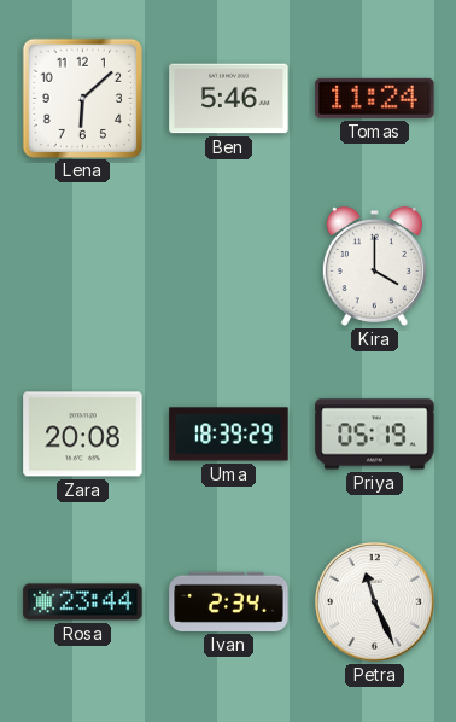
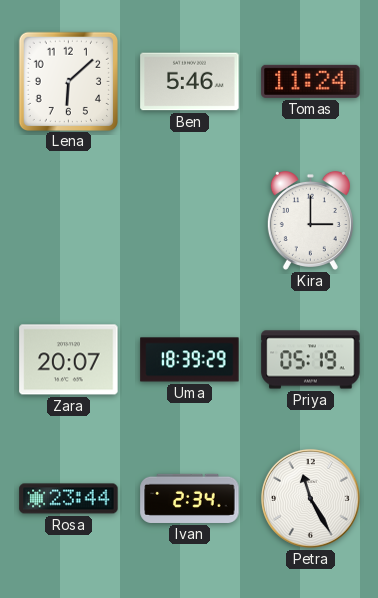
Kira: 4:00 -> 3:00 (310, 220)
Zara: 20:08 -> 20:07 (69, 360)
Petra: 11:26 -> 11:25 (310, 498)
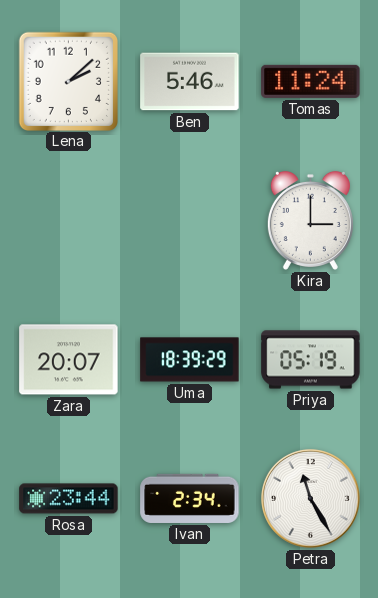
Lena: 6:08 -> 2:08 (68, 81)
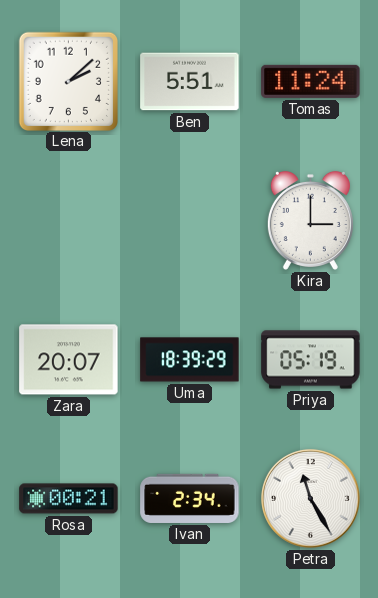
Ben: 5:46 -> 5:51 (190, 82)
Rosa: 23:44 -> 00:21 (69, 499)
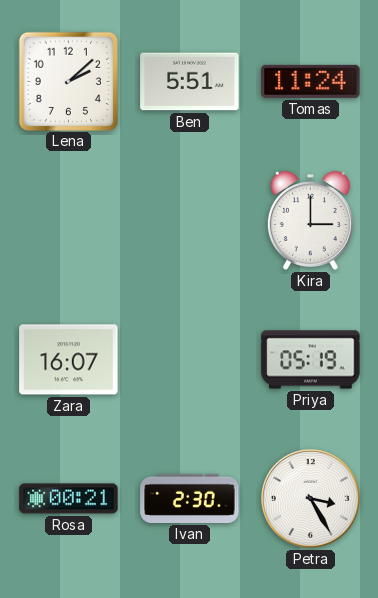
Zara: 20:07 -> 16:07 (69, 360)
Uma: 18:39 -> none (190, 360)
Ivan: 2:34 -> 2:30 (190, 498)
Petra: 11:25 -> 3:25 (310, 498)
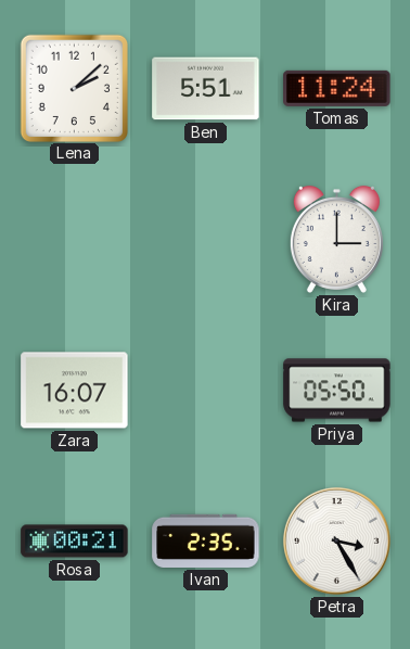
Priya: 05:19 -> 05:50 (337, 391)
Ivan: 2:30 -> 2:35 (206, 540)
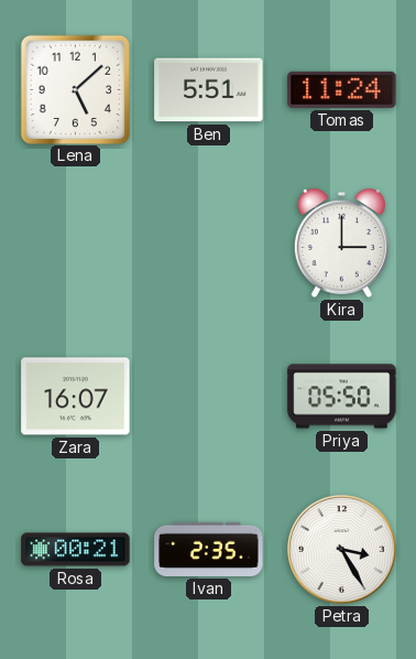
Lena: 2:08 -> 5:08 (75, 89)
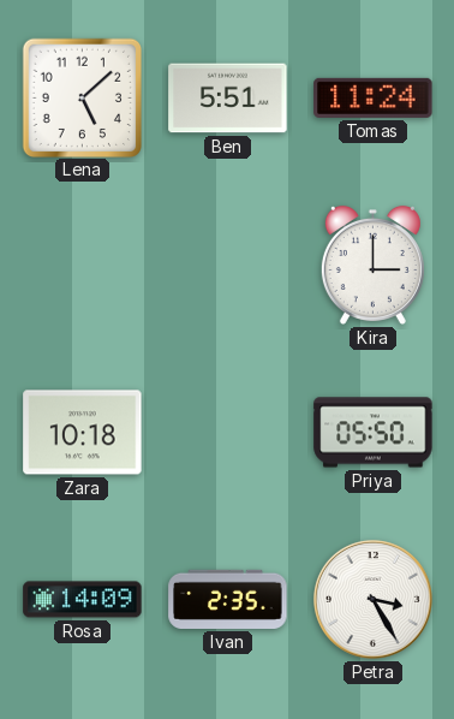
Zara: 16:07 -> 10:18 (83, 433)
Rosa: 00:21 -> 14:09 (83, 600)
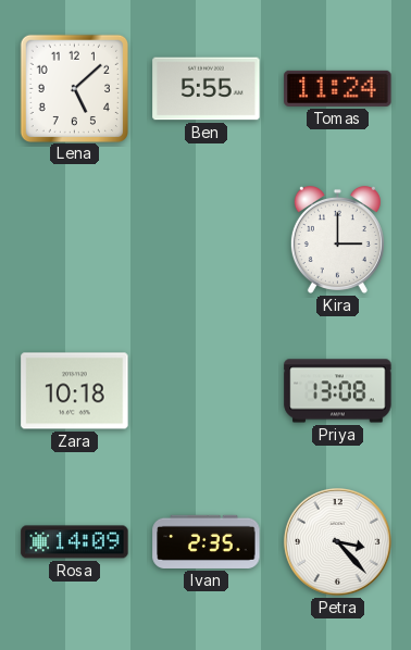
Ben: 5:51 -> 5:55 (207, 89)
Priya: 05:50 -> 13:08 (338, 391)
Petra: 3:25 -> 3:23 (337, 541)
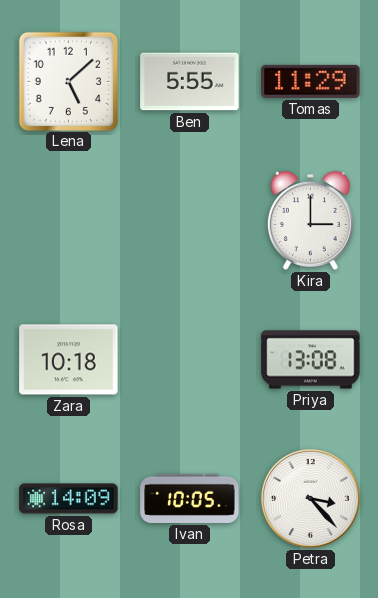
Tomas: 11:24 -> 11:29 (311, 81)
Ivan: 2:35 -> 10:05 (190, 498)
